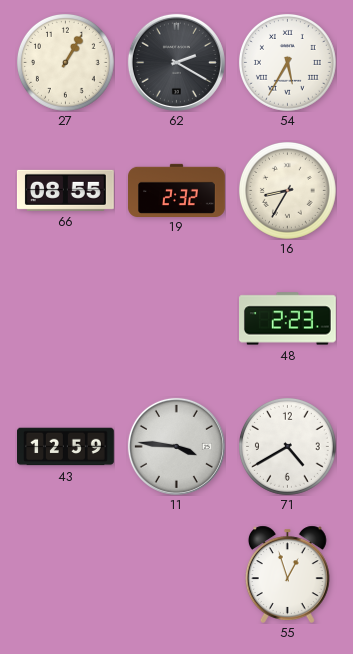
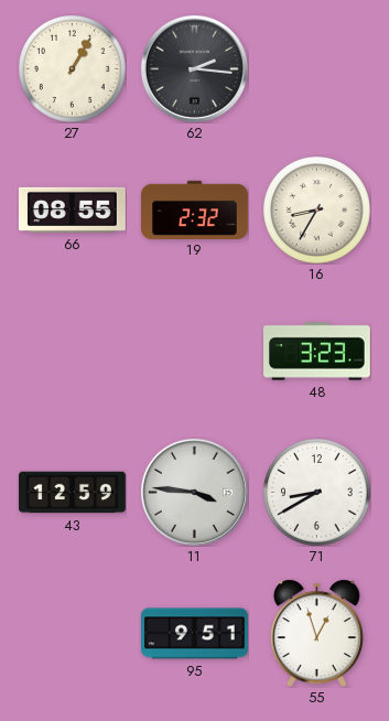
62: 2:20 -> 2:16 (194, 68)
54: 5:35 -> none (287, 62)
48: 2:23 -> 3:23 (317, 352)
71: 4:40 -> 8:40 (316, 492)
95: none -> 9:51 (195, 634)
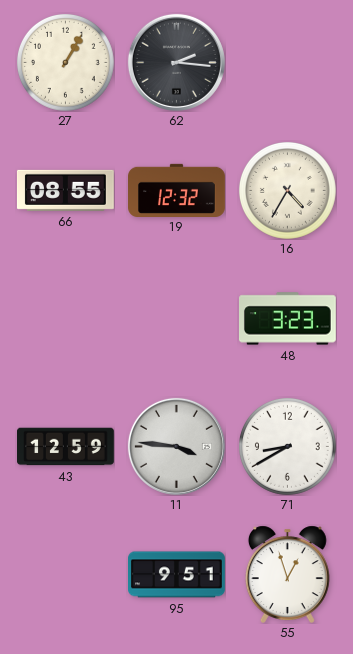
19: 2:32 -> 12:32 (177, 190)
16: 8:35 -> 4:35 (287, 190)
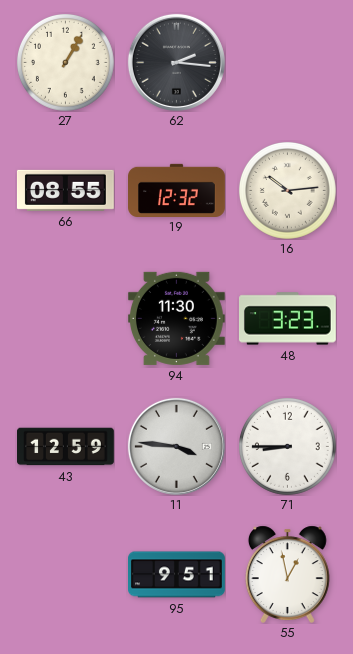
16: 4:35 -> 10:14 (287, 190)
94: none -> 11:30 (176, 318)
71: 8:40 -> 8:45 (287, 446)
55: 12:57 -> 12:58 (287, 574)
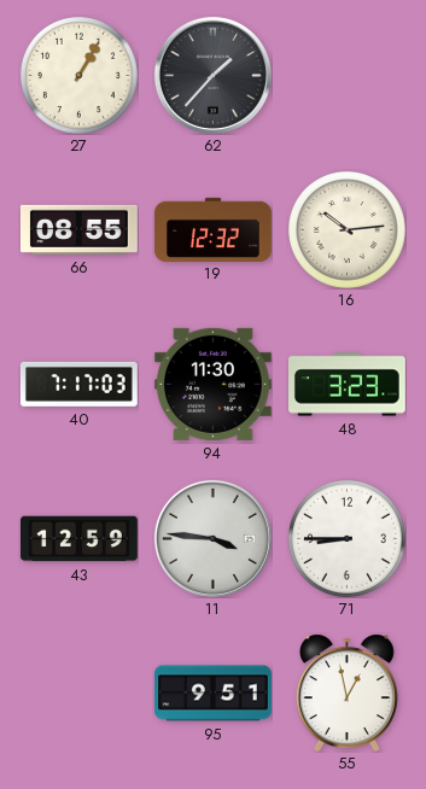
62: 2:16 -> 1:37 (212, 75)
40: none -> 7:17 (78, 384)
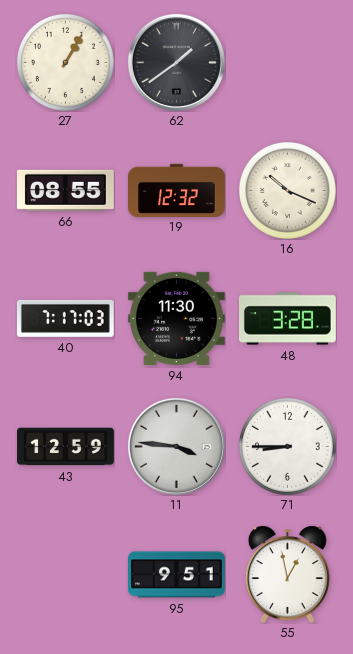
62: 1:37 -> 1:39 (176, 62)
16: 10:14 -> 10:19 (287, 190)
48: 3:23 -> 3:28 (288, 319)
